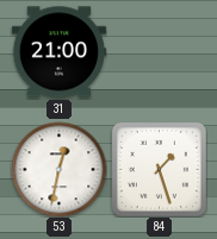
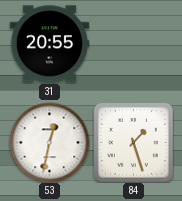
31: 21:00 -> 20:55 (49, 44)
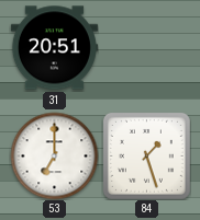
31: 20:55 -> 20:51 (54, 48)
53: 12:32 -> 7:00 (54, 155)
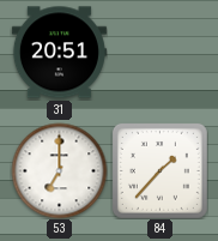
84: 1:27 -> 1:37 (159, 170)
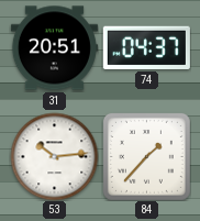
74: none -> 04:37 (146, 47)
53: 7:00 -> 10:14 (54, 156)
